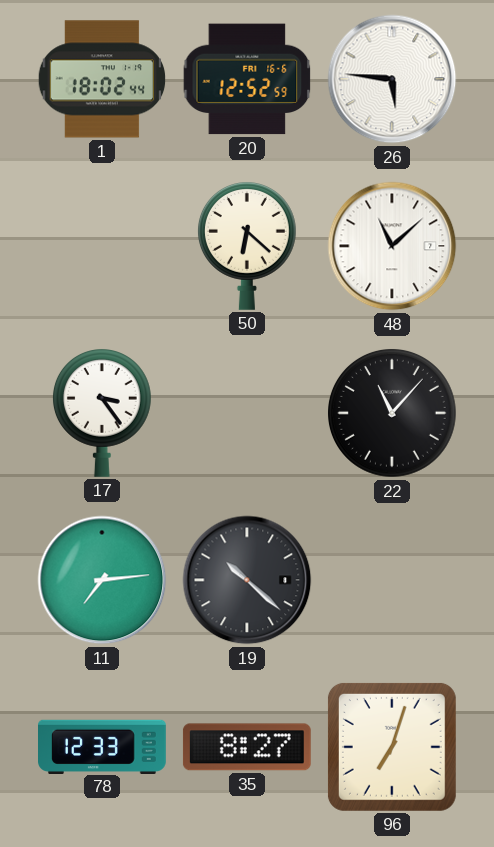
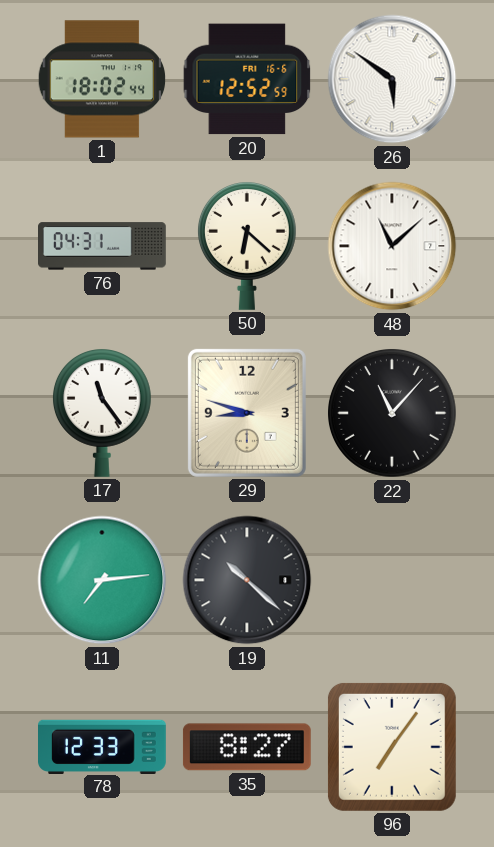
26: 5:46 -> 5:51 (392, 79)
76: none -> 04:31 (103, 246)
17: 3:24 -> 11:24 (102, 413)
29: none -> 8:48 (247, 413)
96: 7:03 -> 7:06 (392, 747)
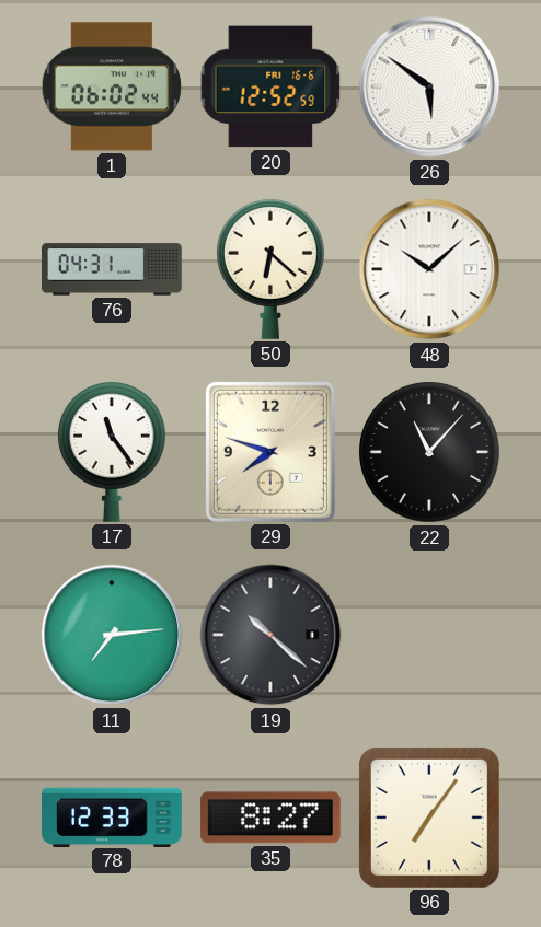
1: 18:02 -> 06:02 (112, 86)
48: 11:08 -> 10:08 (429, 269)
29: 8:48 -> 7:48 (270, 452)
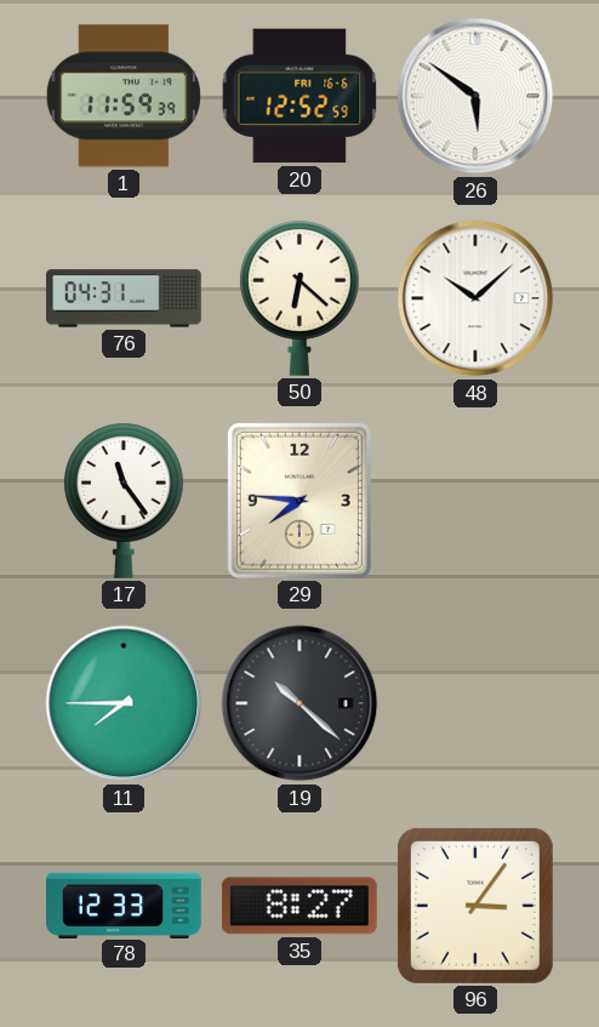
1: 06:02 -> 11:59 (124, 96)
29: 7:48 -> 7:46 (299, 501)
22: 11:07 -> none (430, 453)
11: 7:14 -> 7:45 (124, 703)
96: 7:06 -> 3:06 (475, 906)
